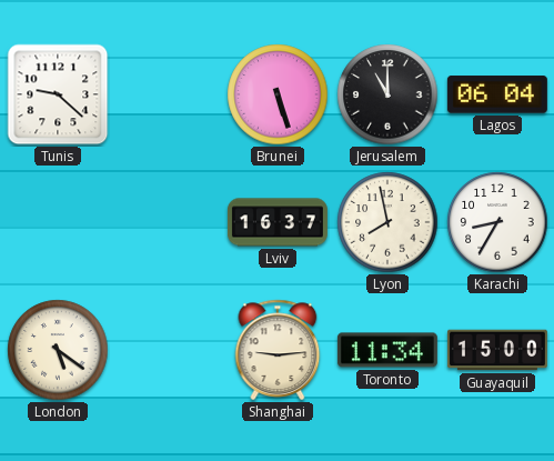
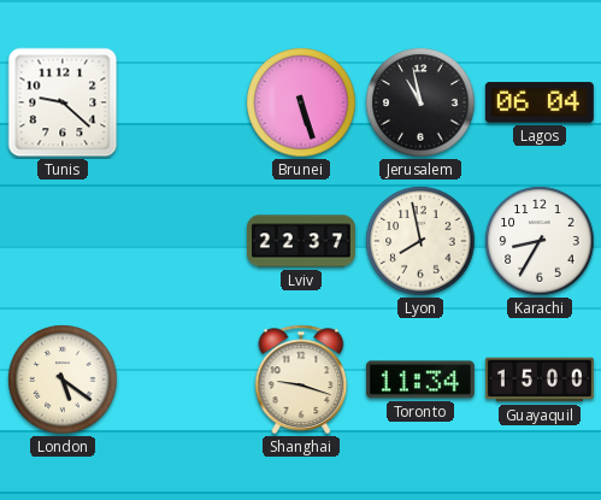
Jerusalem: 11:00 -> 10:58 (420, 102)
Lviv: 16:37 -> 22:37 (301, 241)
Shanghai: 9:14 -> 9:18 (301, 380)
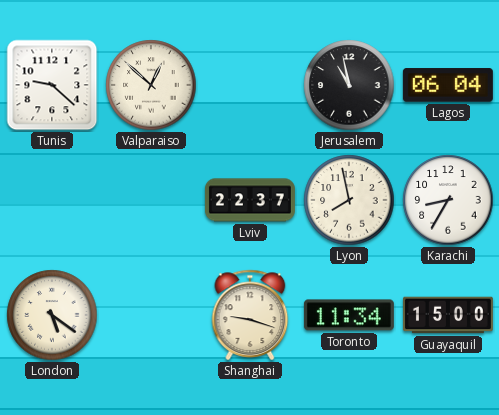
Valparaiso: none -> 12:52 (151, 85)
Brunei: 5:27 -> none (301, 102)
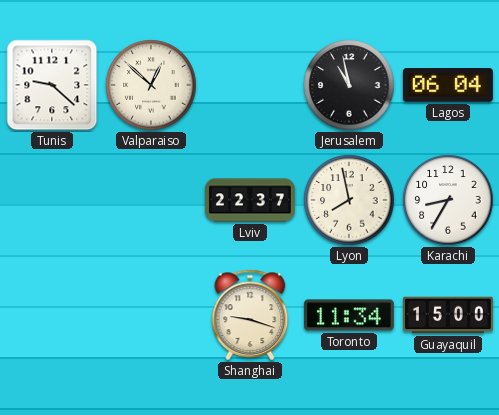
London: 5:21 -> none (52, 315)
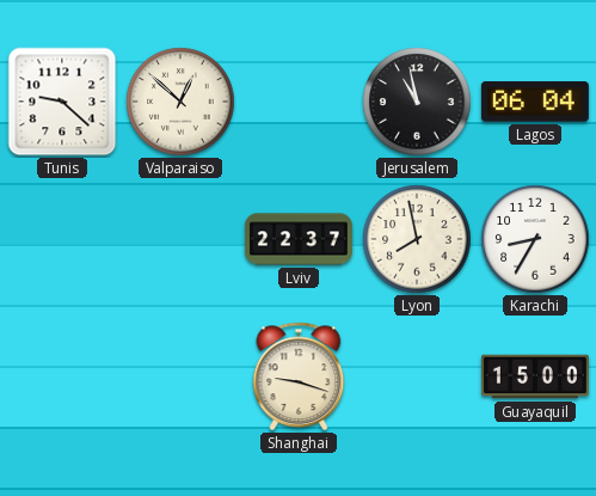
Toronto: 11:34 -> none (349, 315)
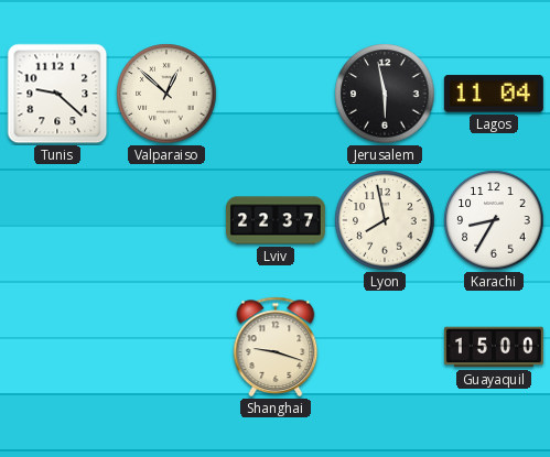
Jerusalem: 10:58 -> 5:58 (385, 94)
Lagos: 06:04 -> 11:04 (494, 94)
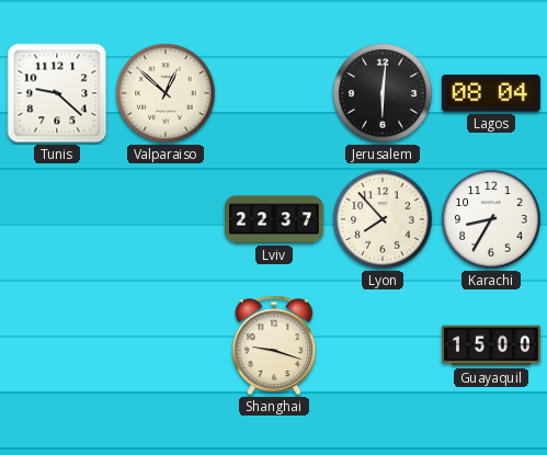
Jerusalem: 5:58 -> 6:01 (383, 93)
Lagos: 11:04 -> 08:04 (491, 93)
Lyon: 7:58 -> 7:53 (383, 219)
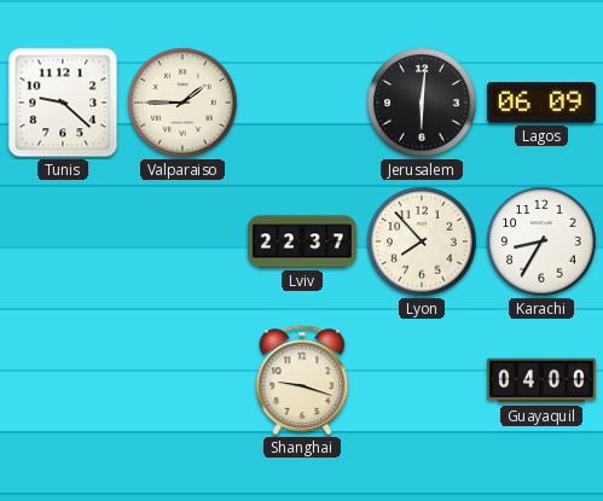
Valparaiso: 12:52 -> 1:45 (182, 103)
Lagos: 08:04 -> 06:09 (541, 103)
Guayaquil: 15:00 -> 04:00 (541, 380)
